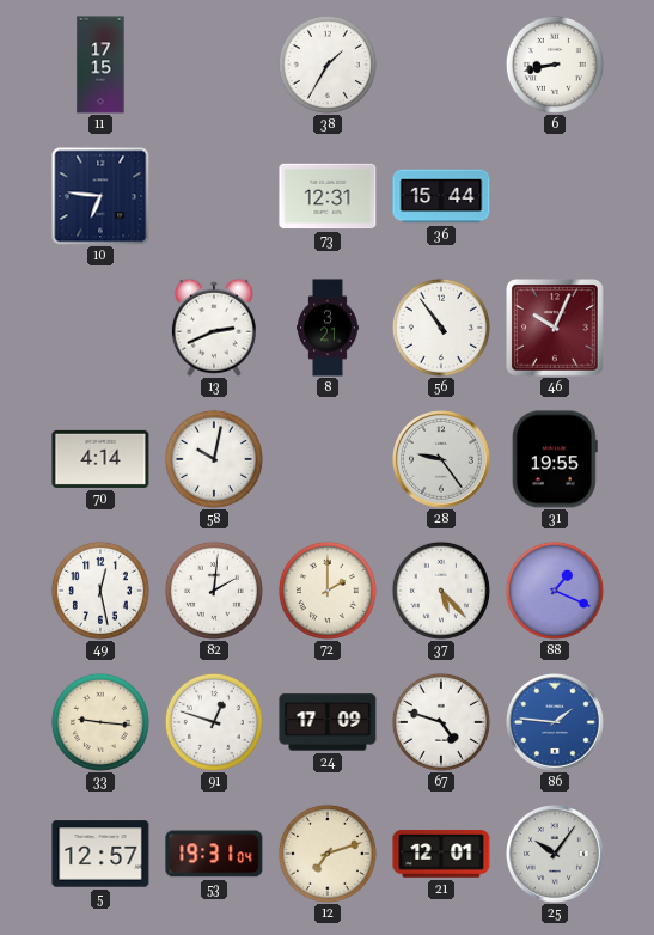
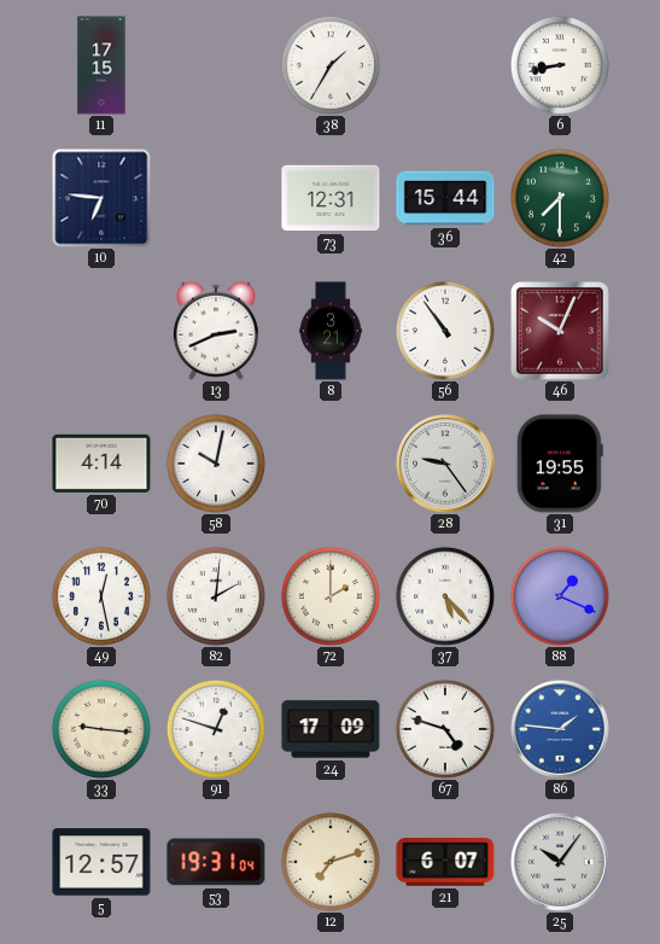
42: none -> 7:30 (560, 198)
21: 12:01 -> 6:07 (445, 862)
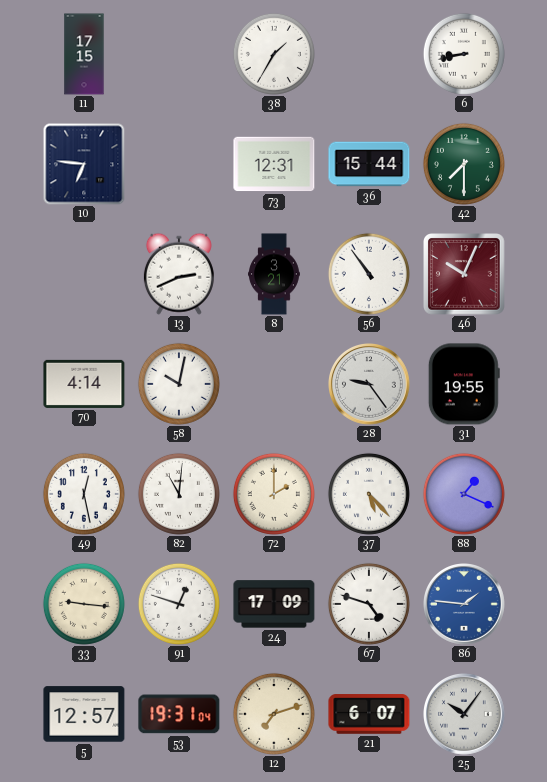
82: 2:01 -> 11:01 (179, 494)
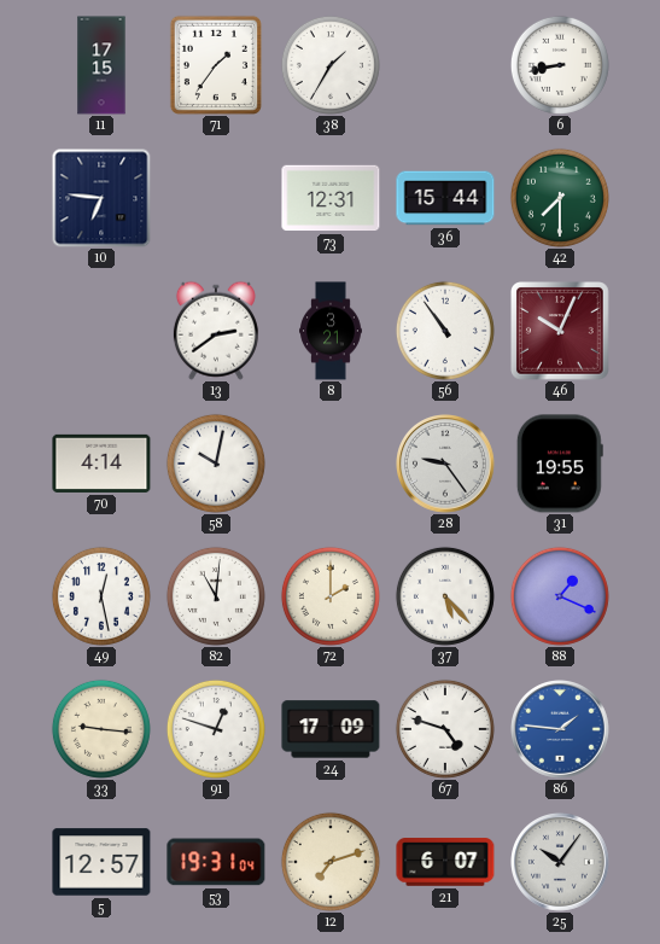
71: none -> 1:36 (216, 65)
13: 2:41 -> 2:39 (216, 331)
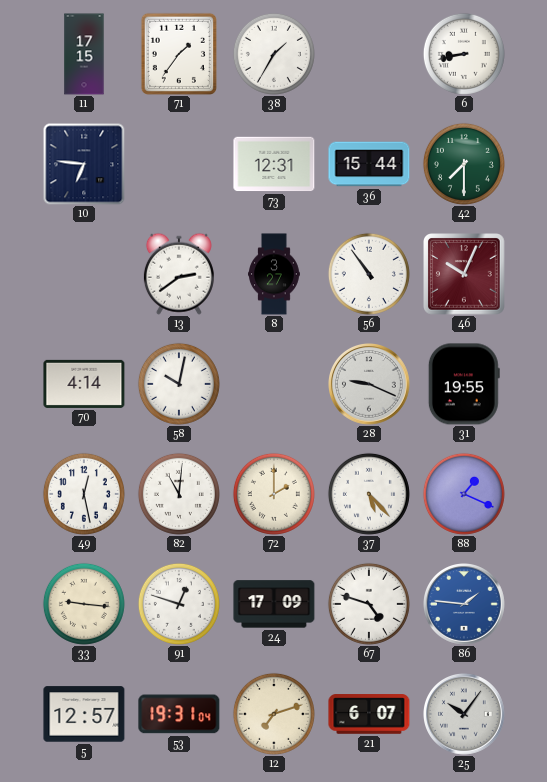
8: 3:21 -> 3:27 (274, 274)
28: 9:24 -> 9:19 (370, 385)
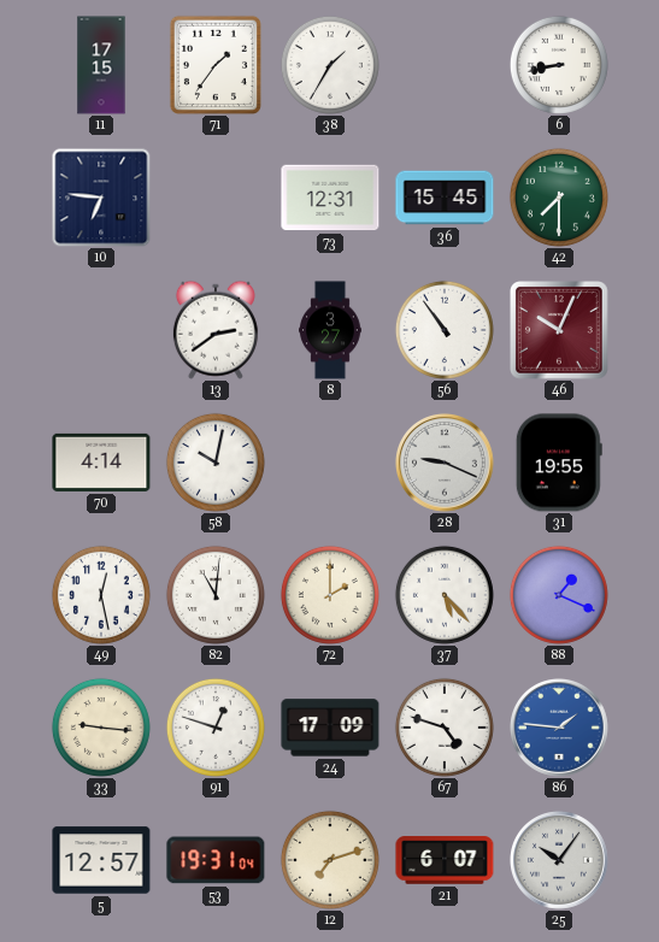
36: 15:44 -> 15:45 (445, 198)
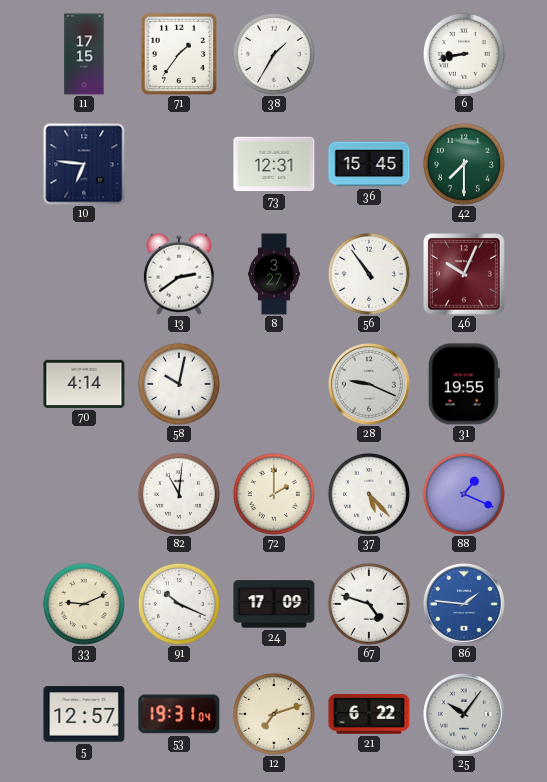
49: 12:28 -> none (101, 595)
33: 9:16 -> 9:11 (84, 604)
91: 12:48 -> 10:19 (179, 604)
21: 6:07 -> 6:22 (369, 714)
